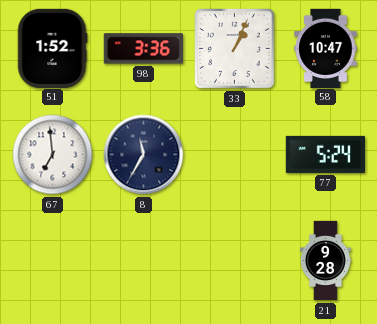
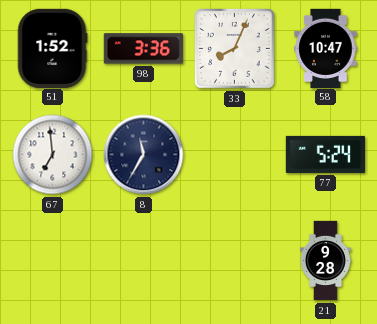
33: 1:04 -> 8:04 (235, 49)
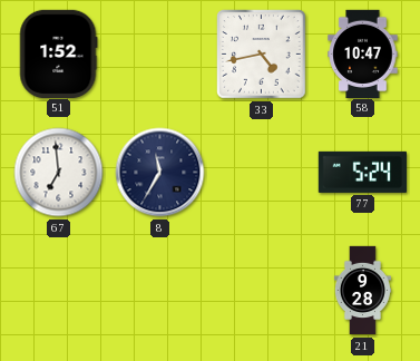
98: 3:36 -> none (143, 49)
33: 8:04 -> 4:43 (262, 55)
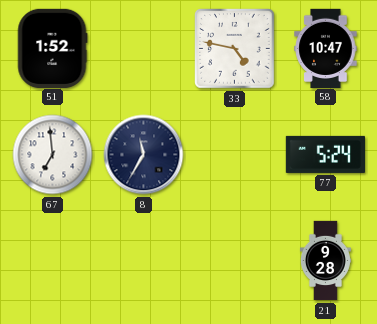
33: 4:43 -> 4:47 (235, 49)
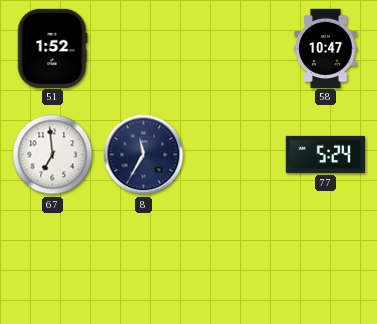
33: 4:47 -> none (235, 49)
21: 9:28 -> none (325, 261)
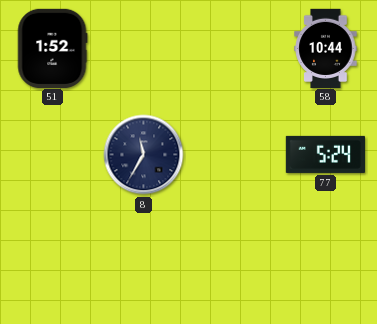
58: 10:47 -> 10:44 (326, 48)
67: 6:59 -> none (53, 155)
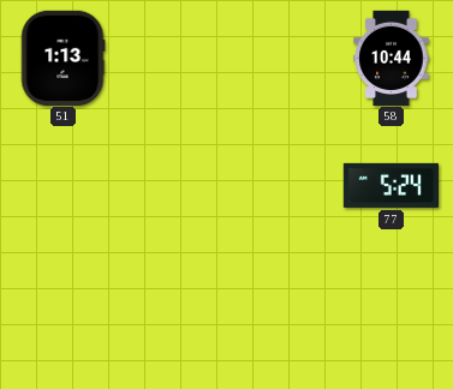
51: 1:52 -> 1:13 (62, 58)
8: 11:35 -> none (144, 155)
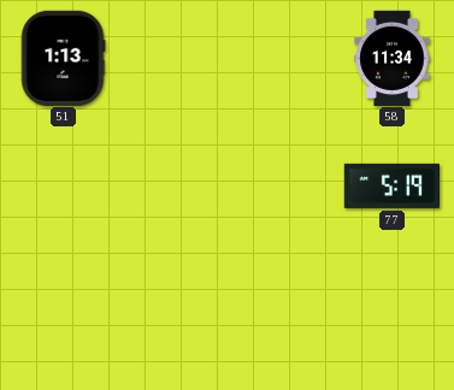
58: 10:44 -> 11:34 (393, 58)
77: 5:24 -> 5:19 (391, 185)
